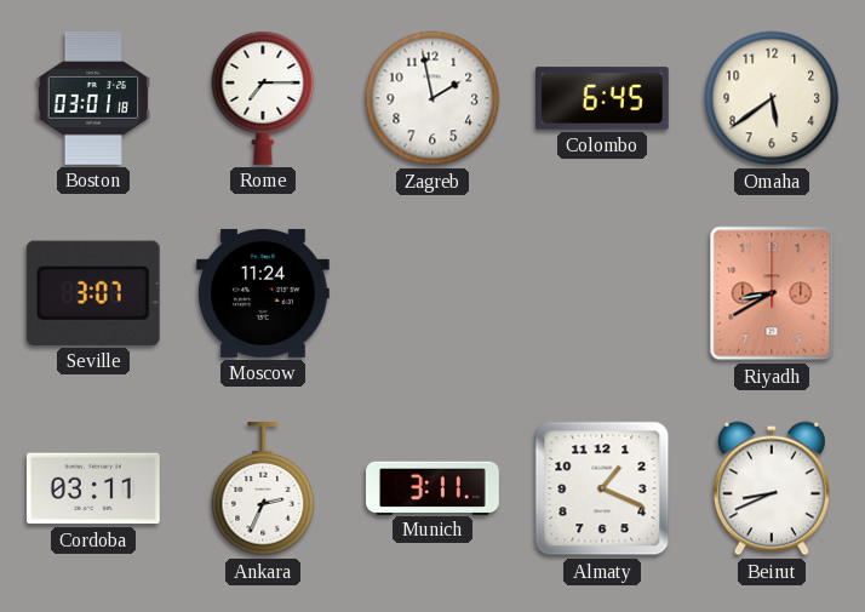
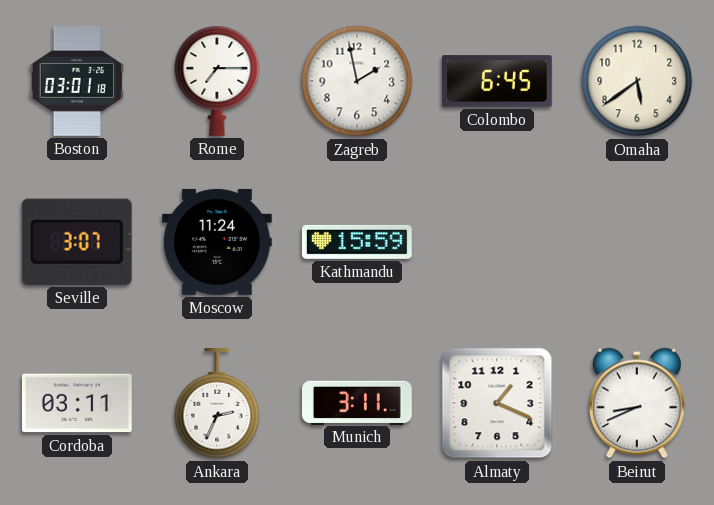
Kathmandu: none -> 15:59 (357, 242)
Riyadh: 8:40 -> none (772, 293)
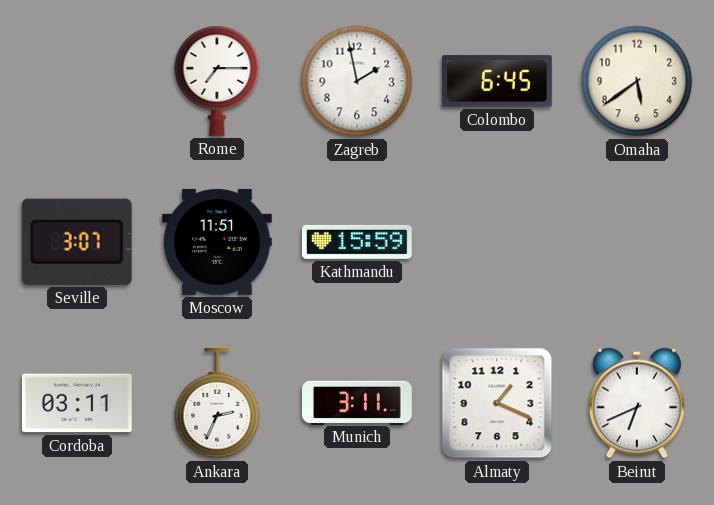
Boston: 03:01 -> none (76, 81)
Moscow: 11:24 -> 11:51 (217, 242)
Beirut: 8:41 -> 6:41 (637, 403)
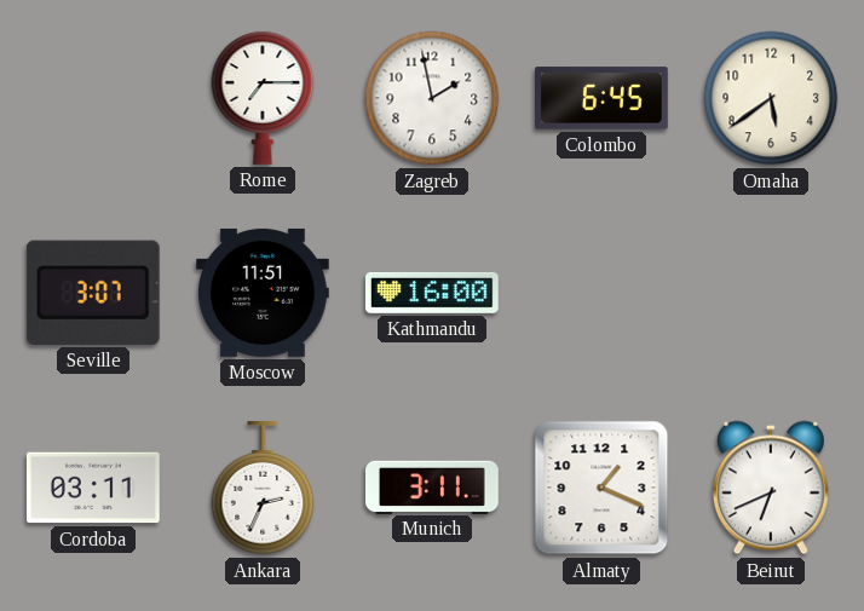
Kathmandu: 15:59 -> 16:00 (432, 293)
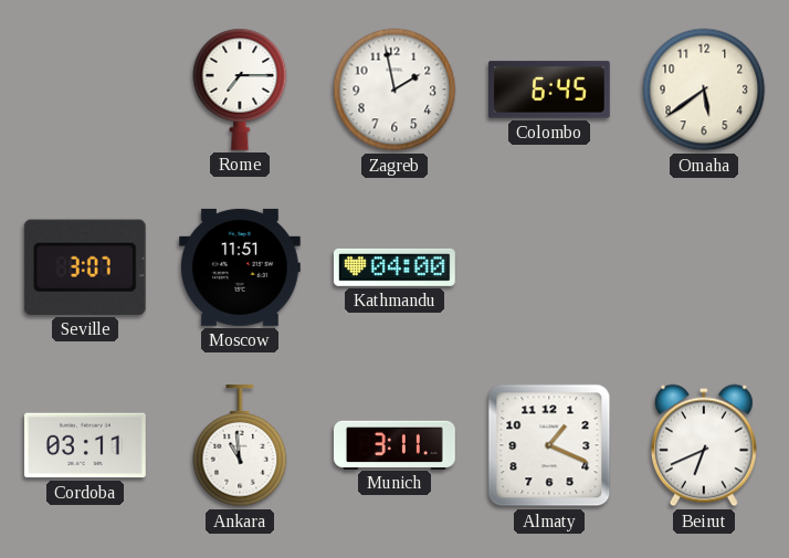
Kathmandu: 16:00 -> 04:00 (394, 267)
Ankara: 2:34 -> 10:59 (240, 446)
